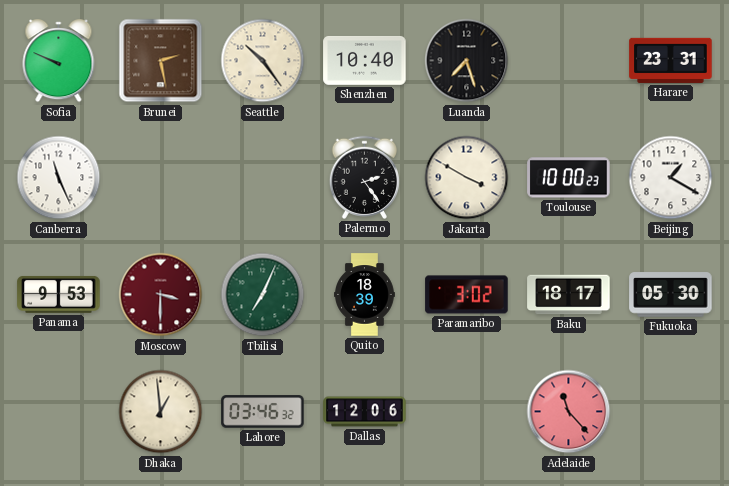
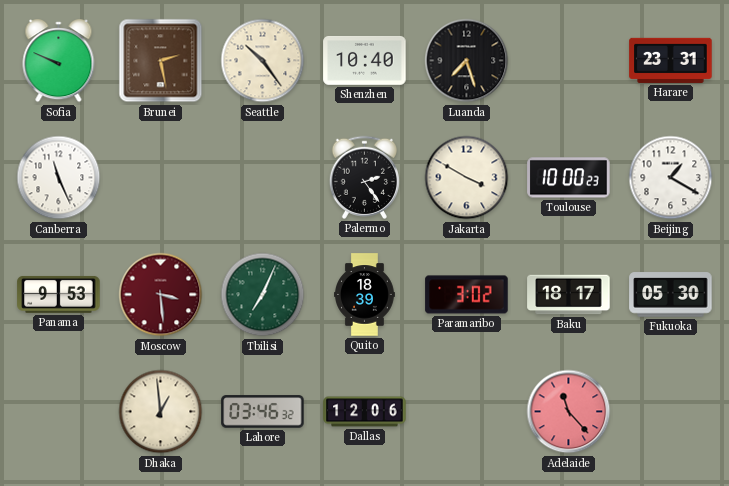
Moscow: 3:30 -> 3:29 (161, 295)
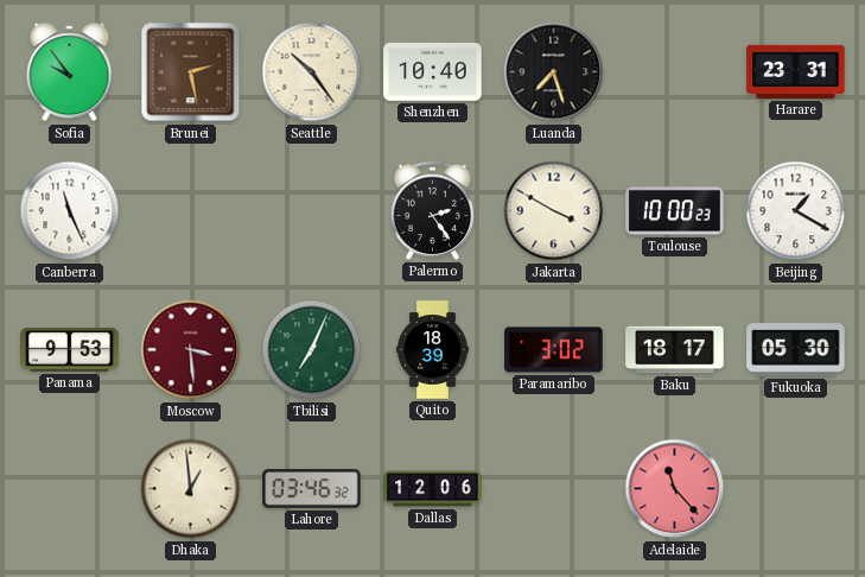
Sofia: 9:49 -> 9:54 (70, 72)
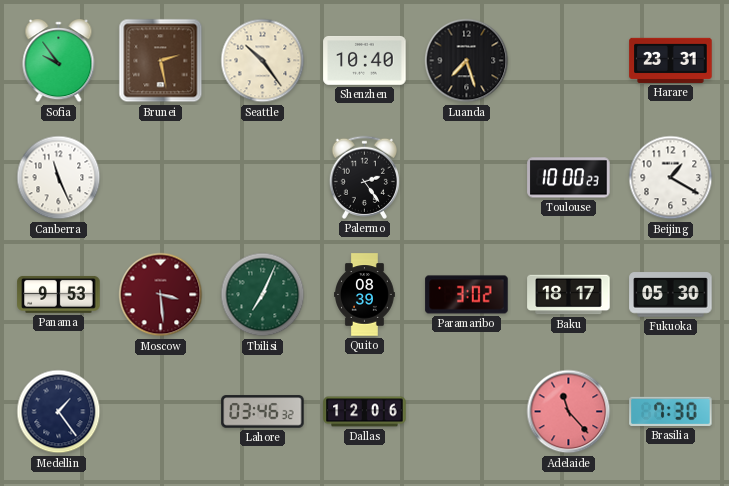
Jakarta: 3:50 -> none (554, 211)
Quito: 18:39 -> 08:39 (365, 295)
Medellin: none -> 1:24 (59, 412)
Dhaka: 12:59 -> none (191, 489)
Brasilia: none -> 7:30 (671, 411)
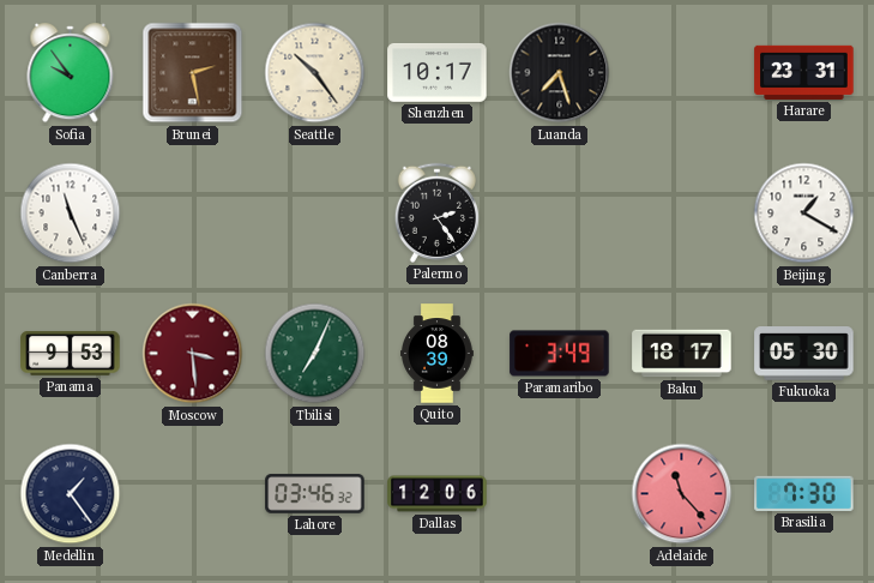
Shenzhen: 10:40 -> 10:17 (438, 72)
Toulouse: 10:00 -> none (569, 178)
Paramaribo: 3:02 -> 3:49 (560, 354)
